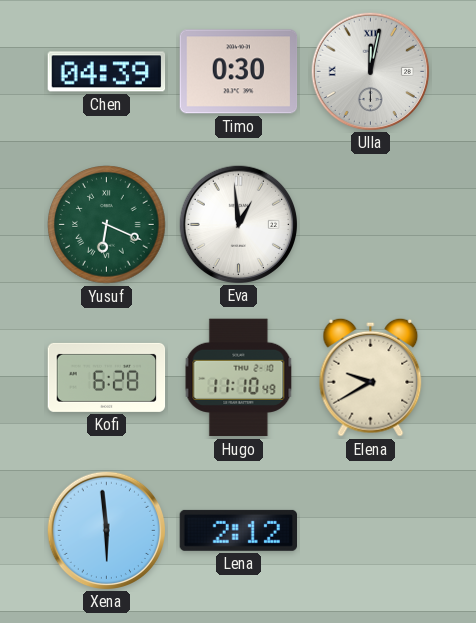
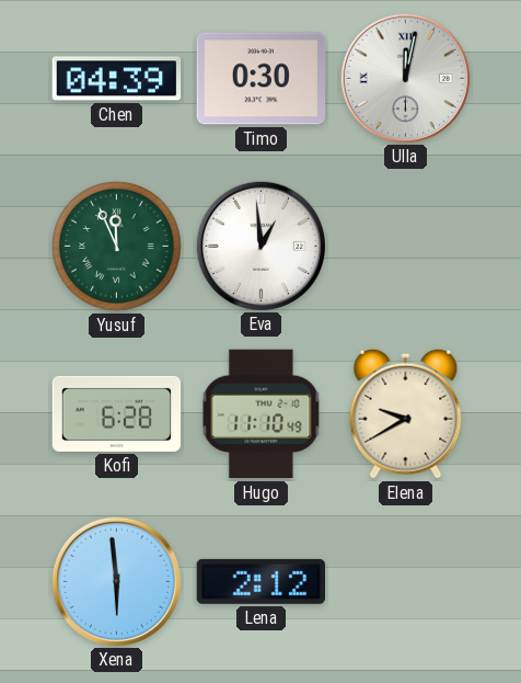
Yusuf: 6:19 -> 11:56 (117, 247)
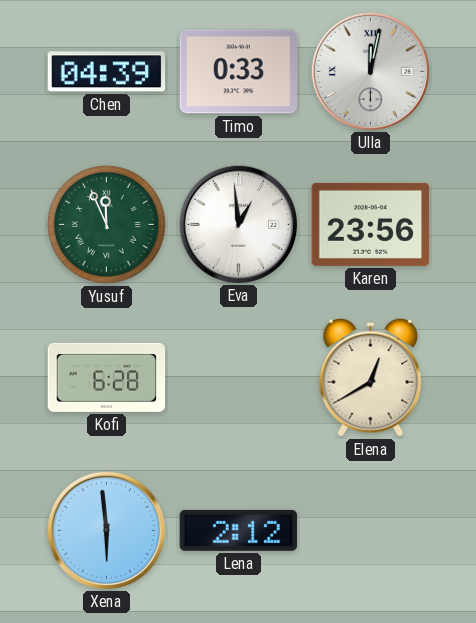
Timo: 0:30 -> 0:33 (239, 72)
Karen: none -> 23:56 (371, 224)
Hugo: 11:10 -> none (262, 414)
Elena: 9:40 -> 12:40 (371, 377)
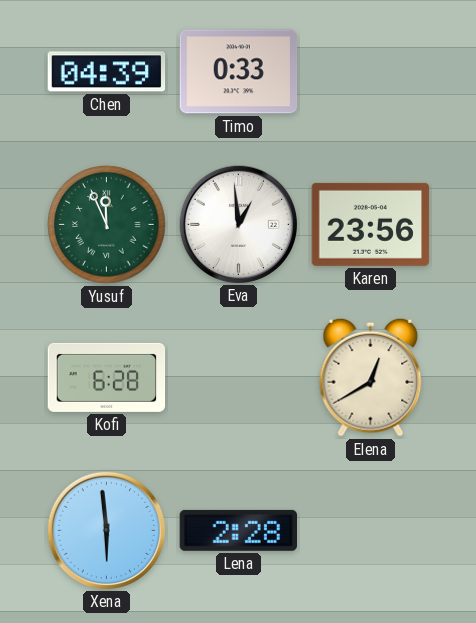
Ulla: 12:02 -> none (370, 71)
Lena: 2:12 -> 2:28 (238, 530)
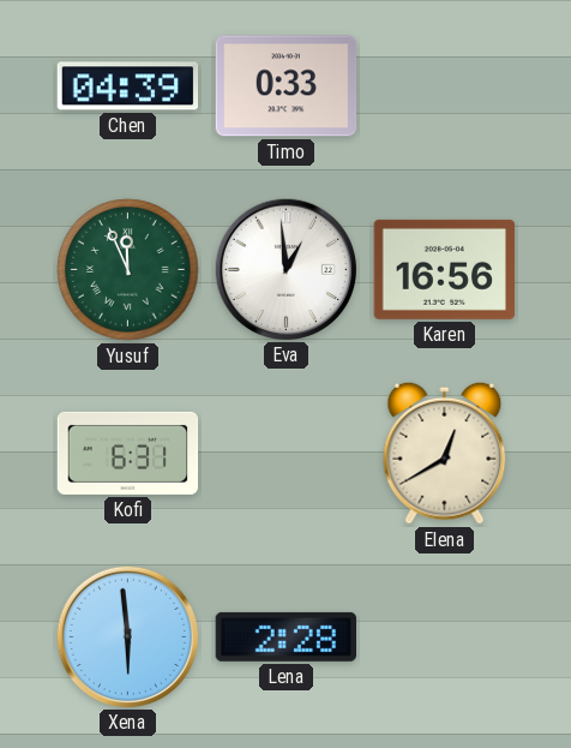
Karen: 23:56 -> 16:56 (445, 269)
Kofi: 6:28 -> 6:31 (128, 453)
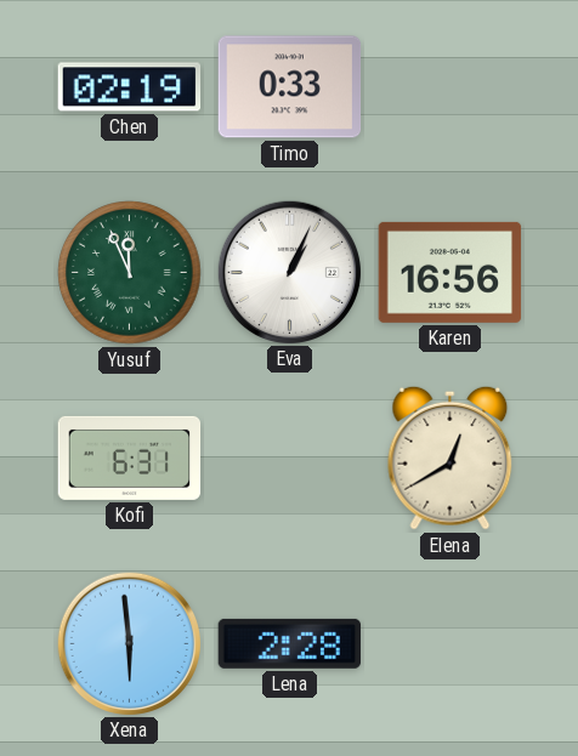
Chen: 04:39 -> 02:19 (130, 87)
Eva: 12:59 -> 1:04 (289, 272)
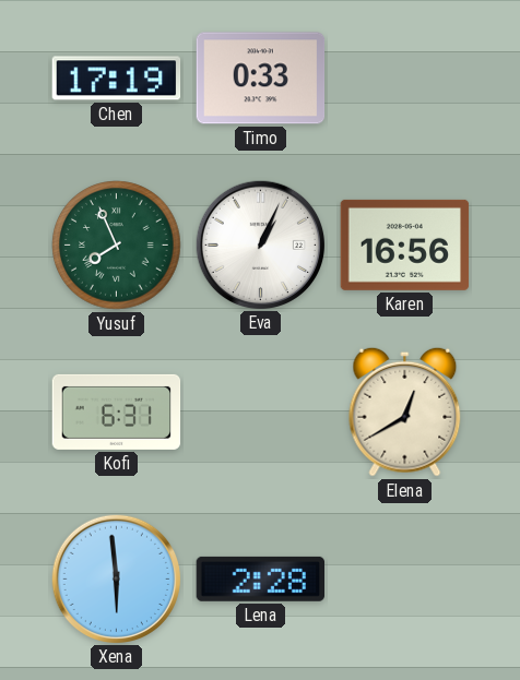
Chen: 02:19 -> 17:19 (117, 79)
Yusuf: 11:56 -> 7:56 (117, 246)
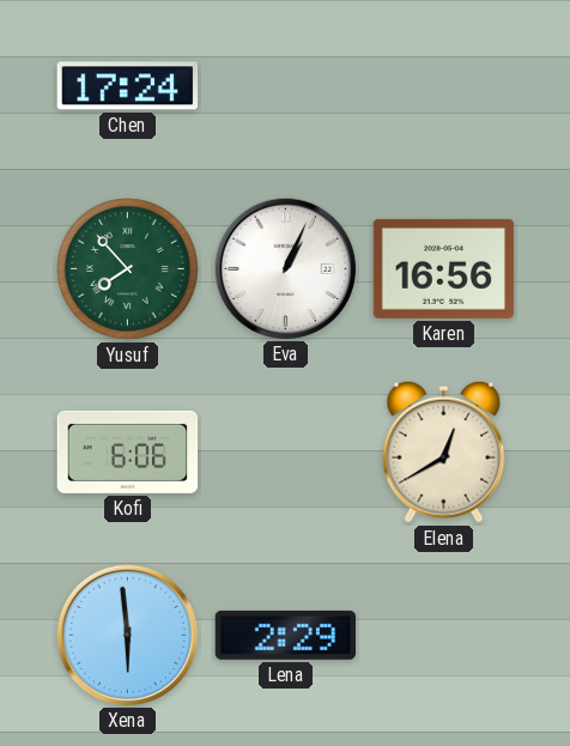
Chen: 17:19 -> 17:24 (128, 86)
Timo: 0:33 -> none (261, 79)
Yusuf: 7:56 -> 7:53 (128, 269)
Kofi: 6:31 -> 6:06 (128, 451)
Lena: 2:28 -> 2:29 (285, 635)
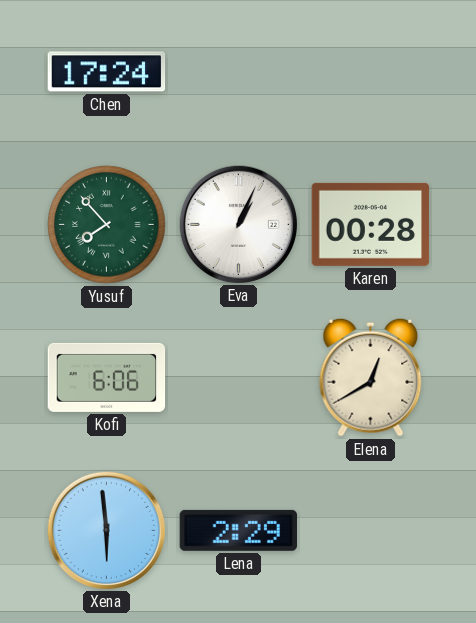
Karen: 16:56 -> 00:28 (371, 224)
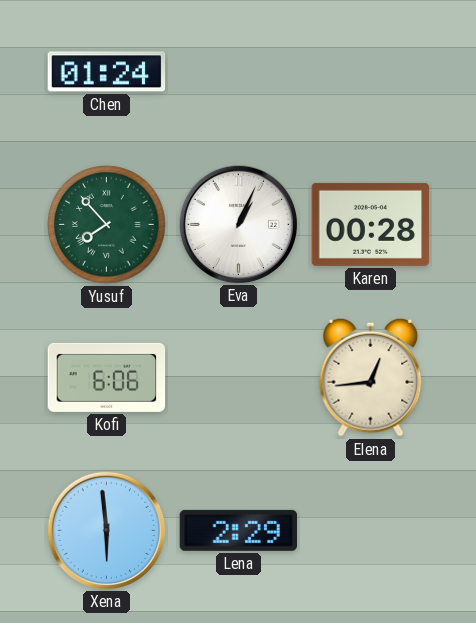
Chen: 17:24 -> 01:24 (107, 72)
Elena: 12:40 -> 12:44 (371, 377)
